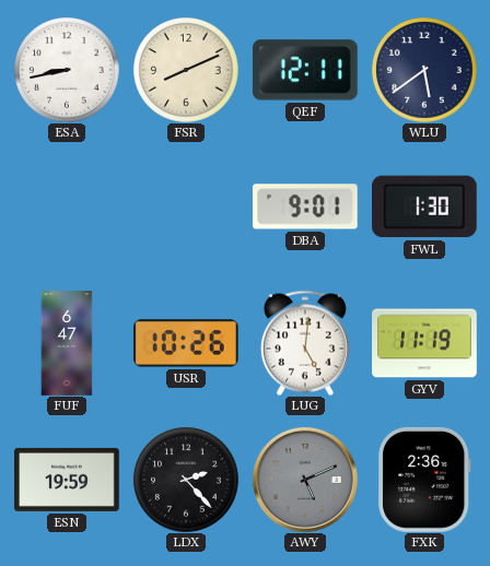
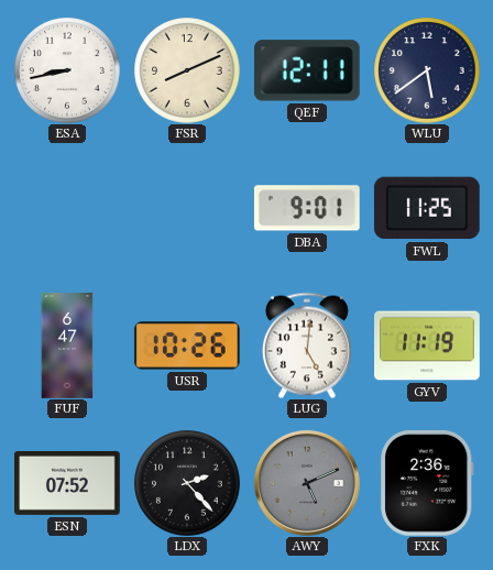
FWL: 1:30 -> 11:25 (427, 208)
ESN: 19:59 -> 07:52 (68, 483)
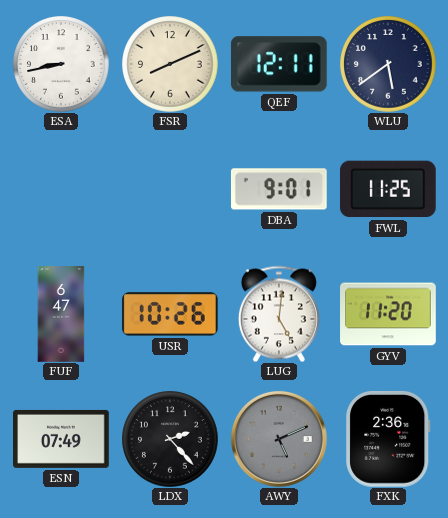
GYV: 11:19 -> 11:20 (388, 314)
ESN: 07:52 -> 07:49 (62, 439)
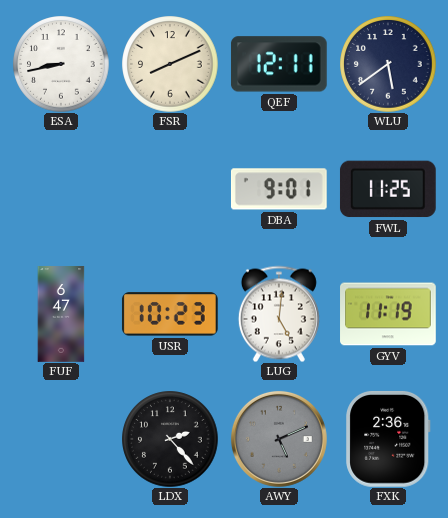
USR: 10:26 -> 10:23 (170, 314)
GYV: 11:20 -> 11:19 (388, 314)
ESN: 07:49 -> none (62, 439)
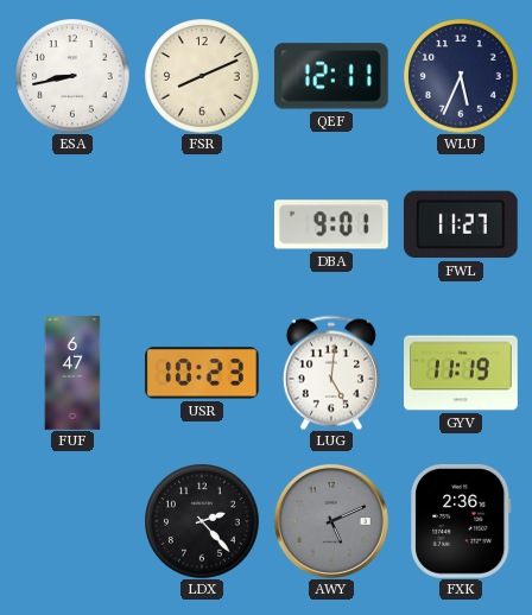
WLU: 5:39 -> 5:34 (461, 76)
FWL: 11:25 -> 11:27 (461, 224)
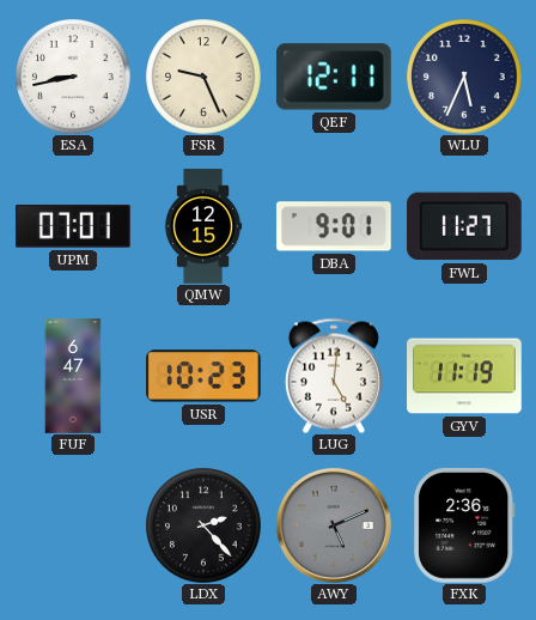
FSR: 8:11 -> 9:26 (203, 77)
UPM: none -> 07:01 (73, 226)
QMW: none -> 12:15 (203, 226)
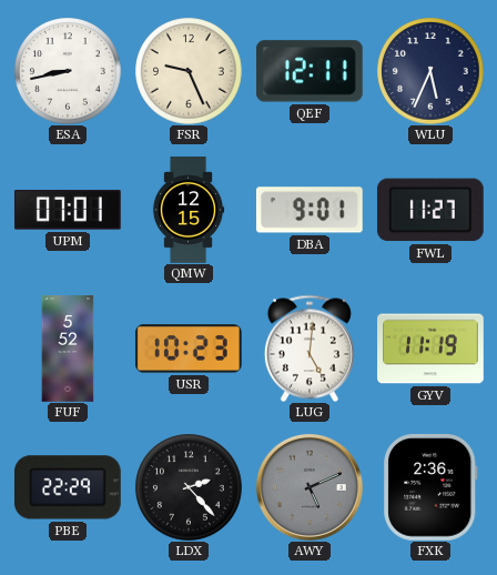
FUF: 6:47 -> 5:52 (68, 349)
PBE: none -> 22:29 (68, 487)
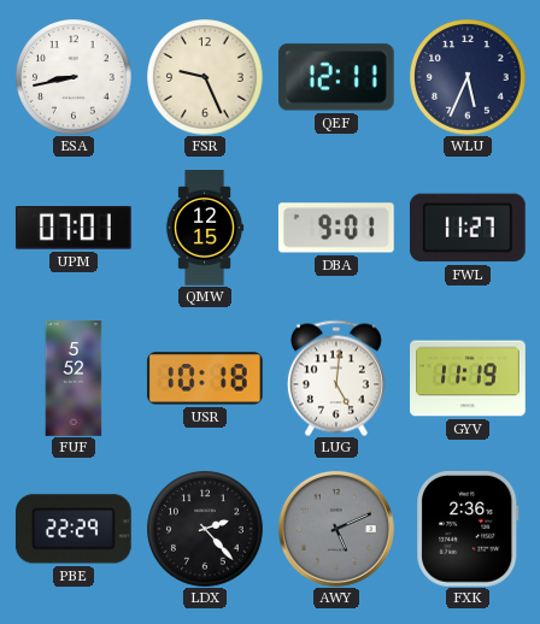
USR: 10:23 -> 10:18 (205, 378)
